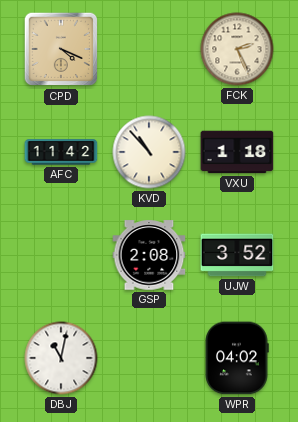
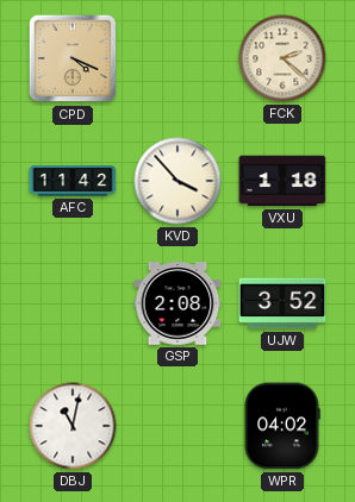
FCK: 2:26 -> 2:22 (282, 58)
KVD: 10:53 -> 3:53 (177, 181)
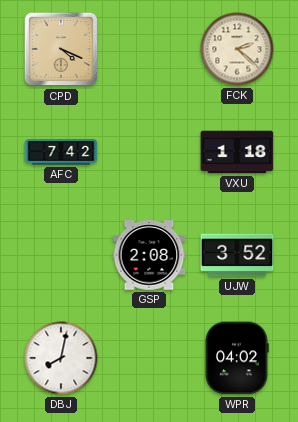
AFC: 11:42 -> 7:42 (61, 152)
KVD: 3:53 -> none (177, 181)
DBJ: 11:02 -> 8:02 (61, 358)
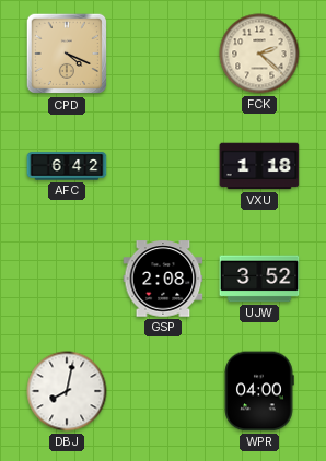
AFC: 7:42 -> 6:42 (67, 166)
WPR: 04:02 -> 04:00 (259, 391)
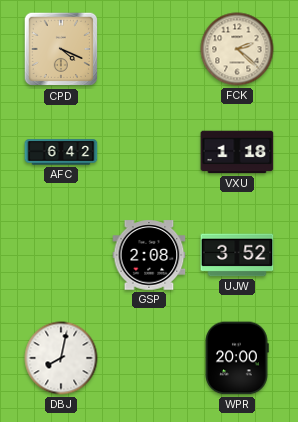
WPR: 04:00 -> 20:00 (237, 358)
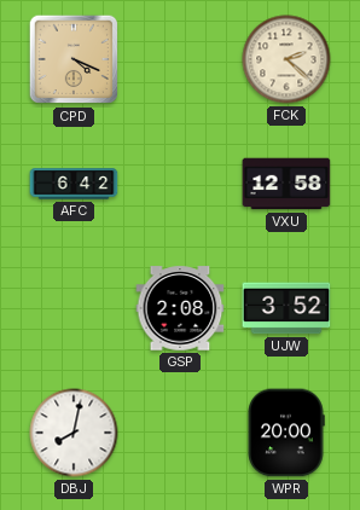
VXU: 1:18 -> 12:58 (286, 184)
